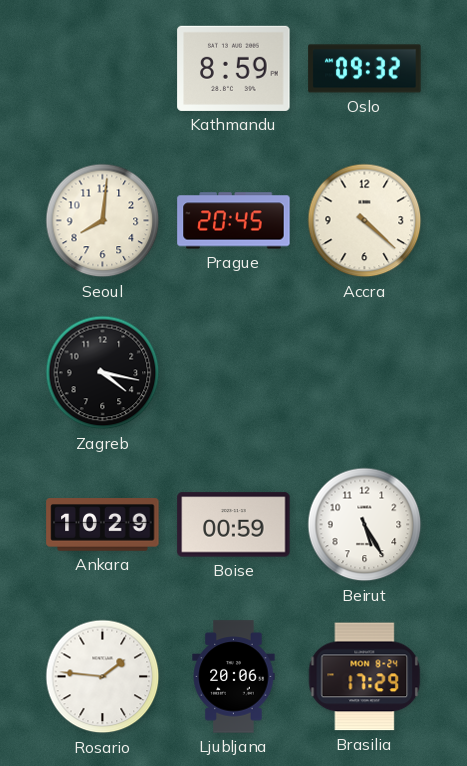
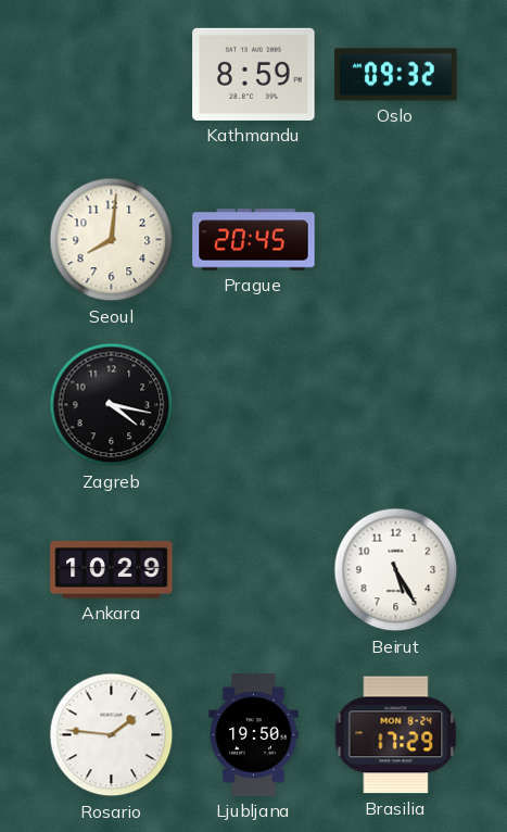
Accra: 4:22 -> none (365, 221)
Boise: 00:59 -> none (234, 525)
Ljubljana: 20:06 -> 19:50 (254, 735)
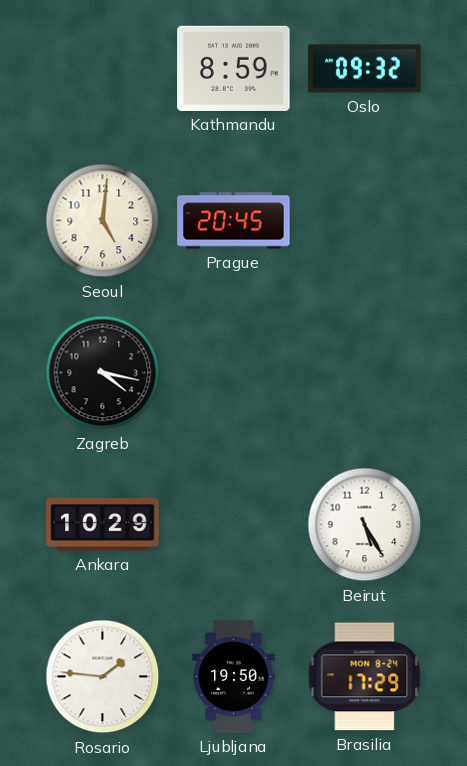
Seoul: 8:01 -> 5:01 (103, 221)
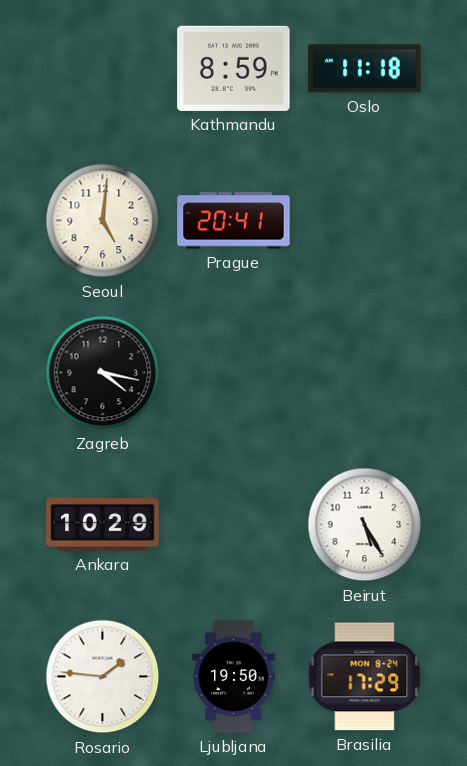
Oslo: 09:32 -> 11:18 (365, 69)
Prague: 20:45 -> 20:41 (234, 221)
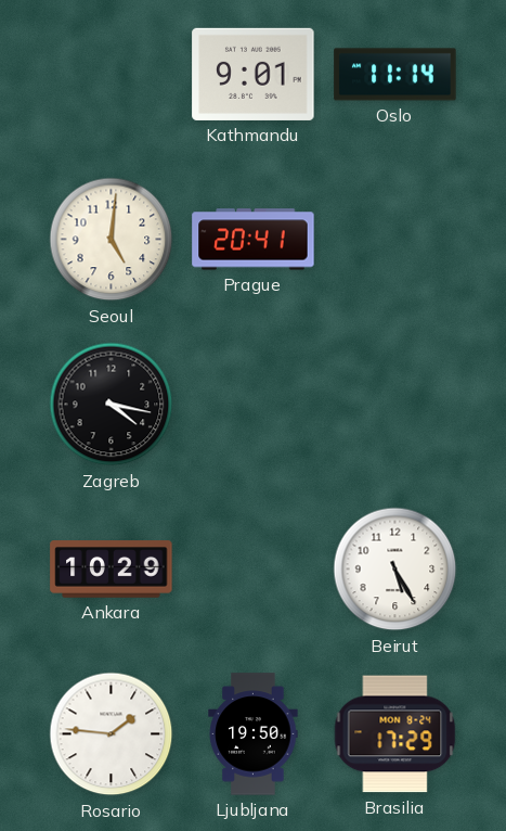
Kathmandu: 8:59 -> 9:01 (254, 74)
Oslo: 11:18 -> 11:14 (395, 75)
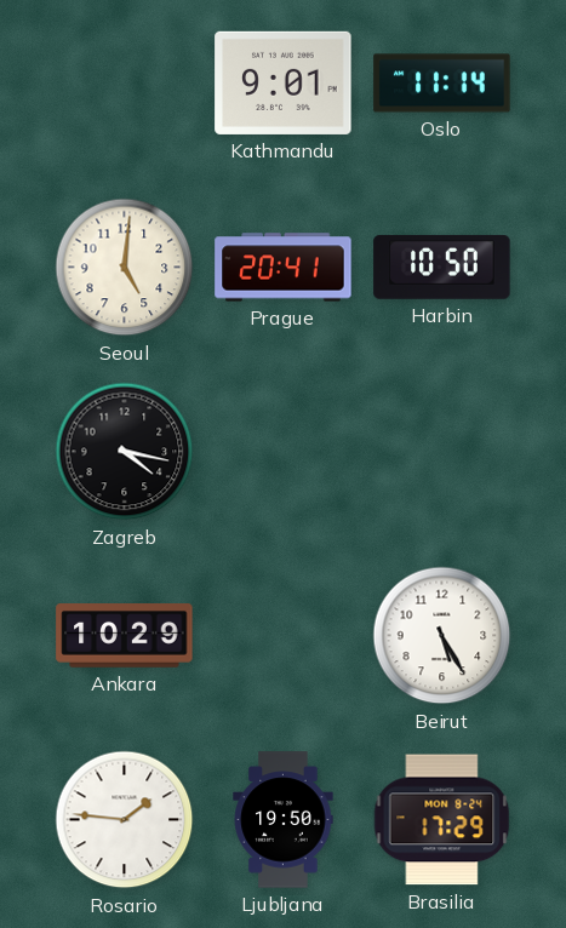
Harbin: none -> 10:50 (442, 267)
